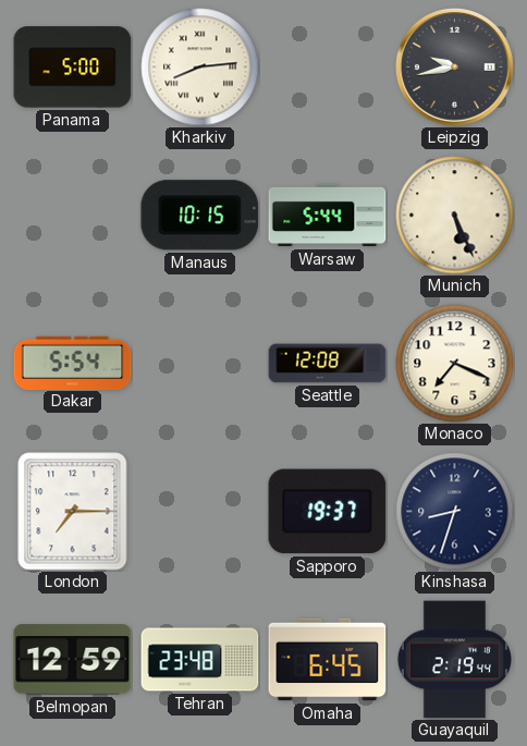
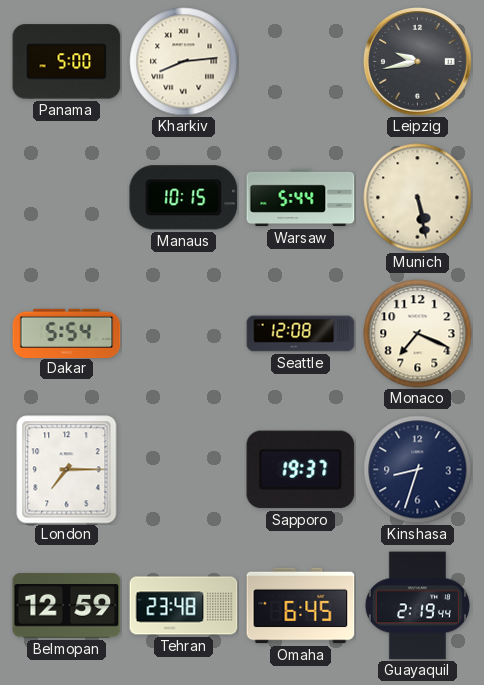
Munich: 5:26 -> 5:28 (418, 198)
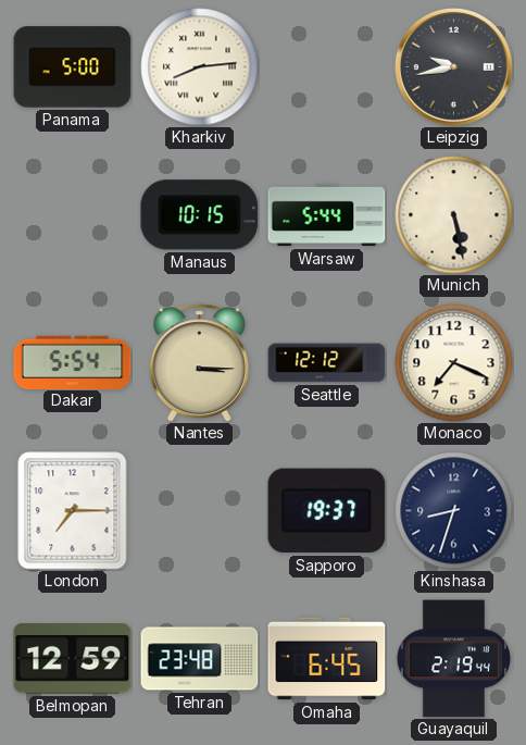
Nantes: none -> 3:15 (199, 363)
Seattle: 12:08 -> 12:12 (327, 363)
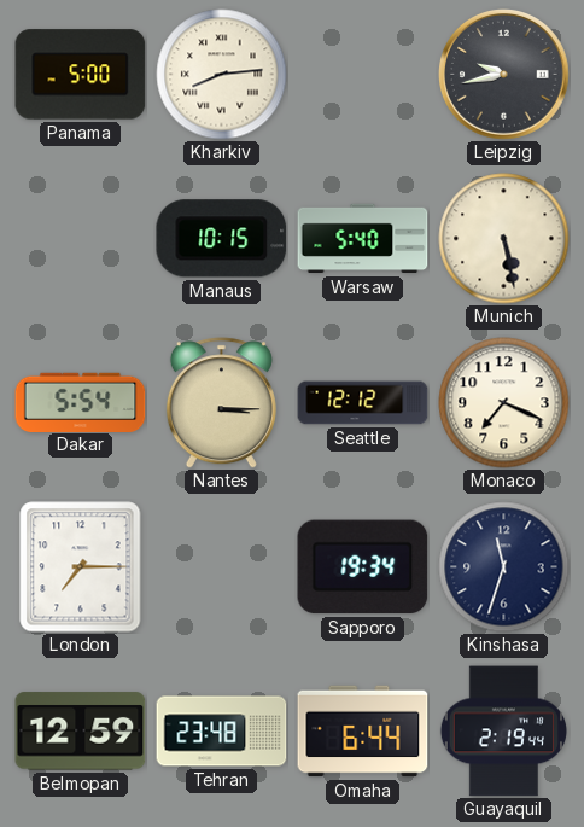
Warsaw: 5:44 -> 5:40 (363, 239)
Sapporo: 19:37 -> 19:34 (363, 567)
Kinshasa: 8:33 -> 11:33 (504, 567)
Omaha: 6:45 -> 6:44 (363, 732)
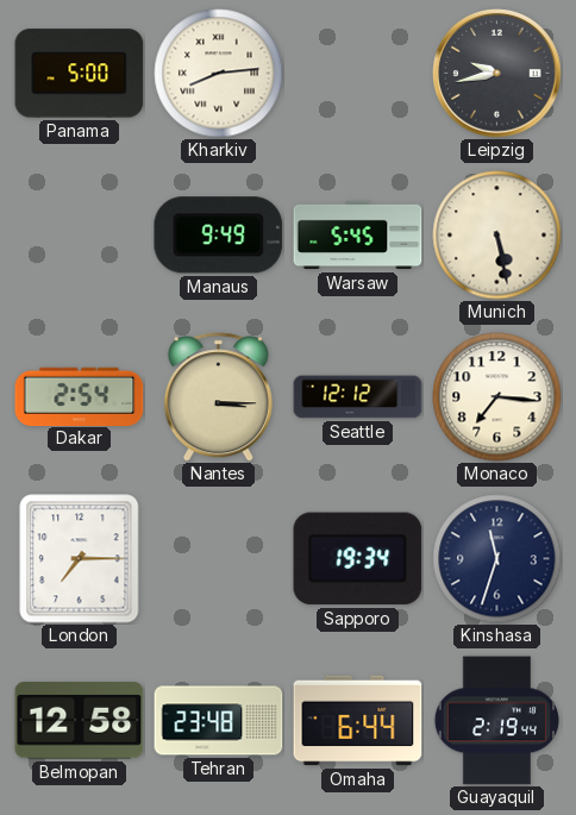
Manaus: 10:15 -> 9:49 (219, 236)
Warsaw: 5:40 -> 5:45 (358, 236)
Dakar: 5:54 -> 2:54 (80, 396)
Monaco: 7:19 -> 7:16 (497, 397)
Belmopan: 12:59 -> 12:58 (80, 721)
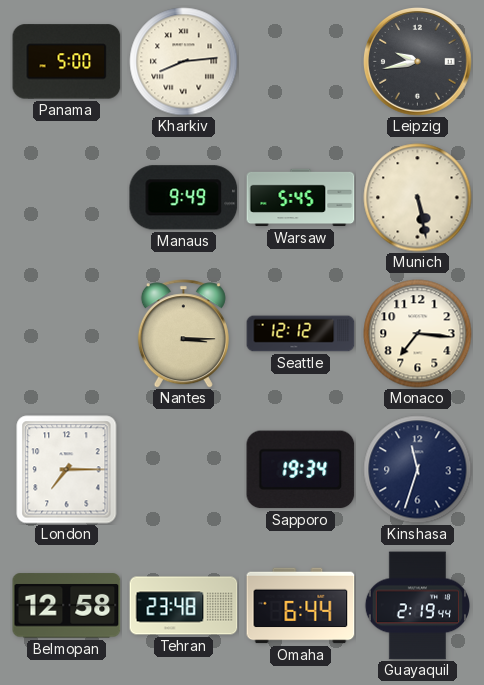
Dakar: 2:54 -> none (80, 396)
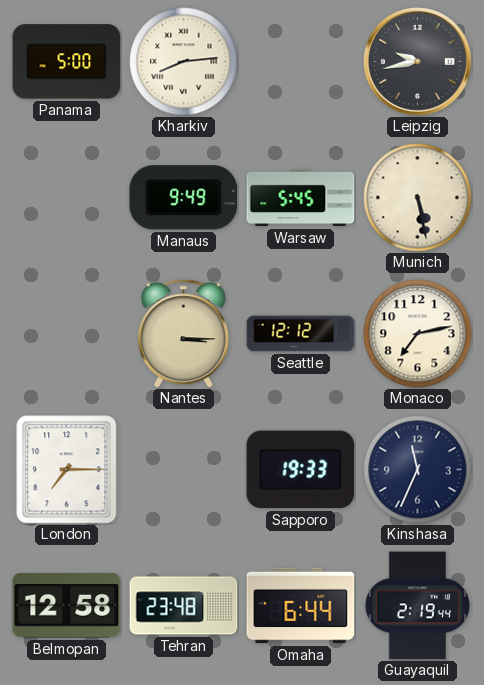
Monaco: 7:16 -> 7:13 (418, 334)
Sapporo: 19:34 -> 19:33 (301, 470)
Kinshasa: 11:33 -> 11:34 (418, 470)
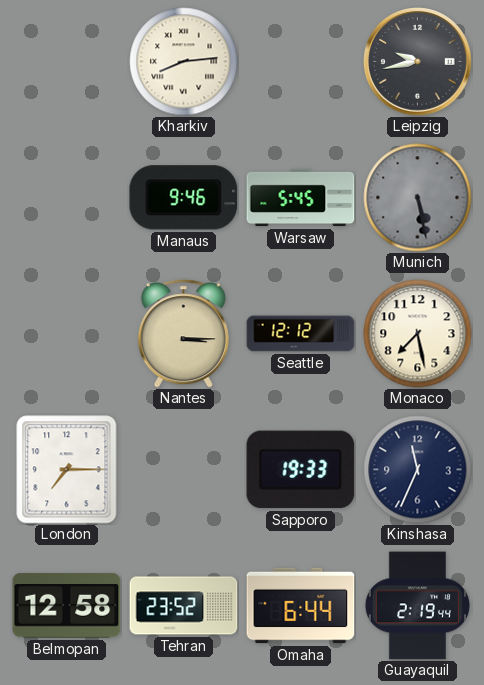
Panama: 5:00 -> none (67, 62)
Manaus: 9:49 -> 9:46 (184, 198)
Munich dial: cream -> grey (418, 198)
Monaco: 7:13 -> 7:28 (418, 334)
Tehran: 23:48 -> 23:52 (184, 606)
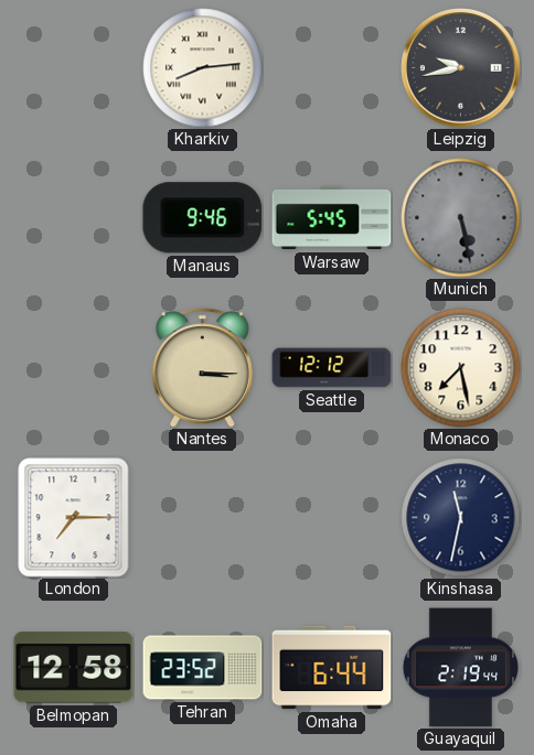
Sapporo: 19:33 -> none (301, 470)
Kinshasa: 11:34 -> 11:32 (461, 518)
